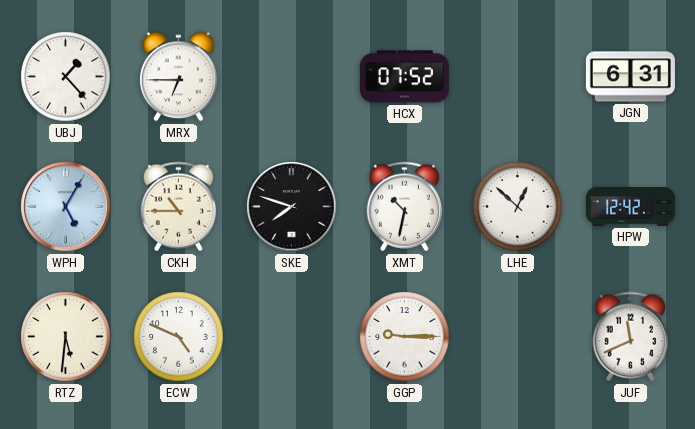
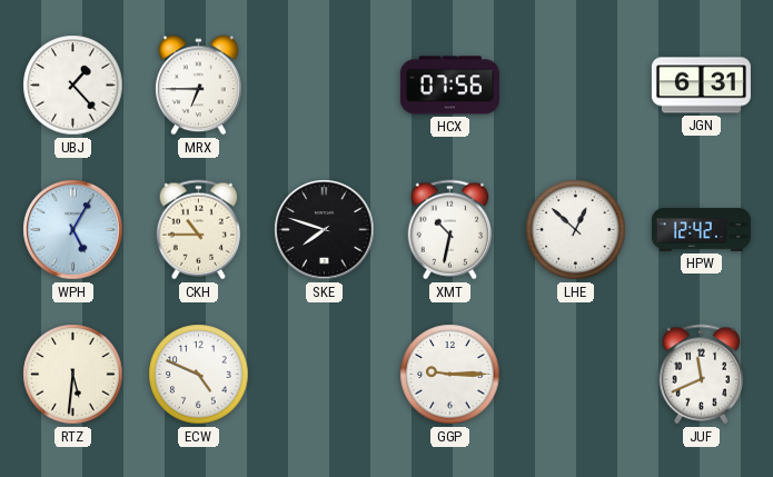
HCX: 07:52 -> 07:56 (449, 86)
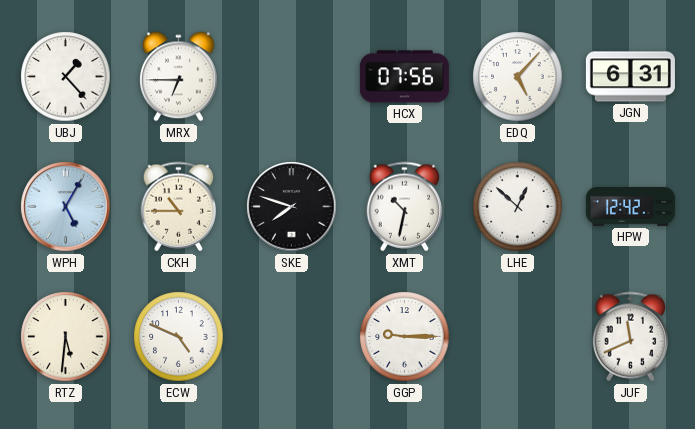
EDQ: none -> 5:07 (518, 77)
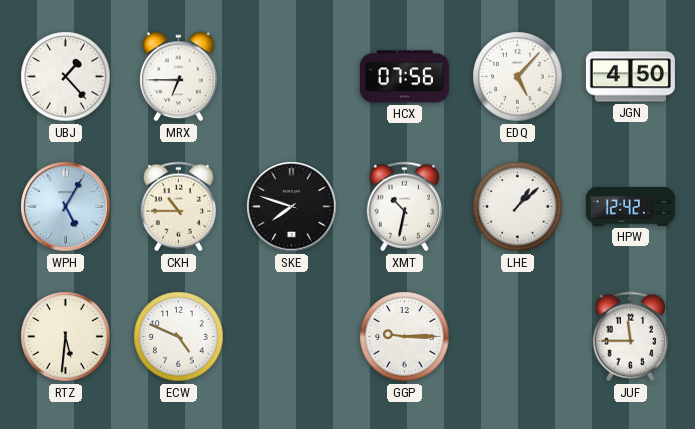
JGN: 6:31 -> 4:50 (630, 77)
LHE: 12:52 -> 1:08 (518, 207)
JUF: 11:41 -> 11:45 (631, 337)
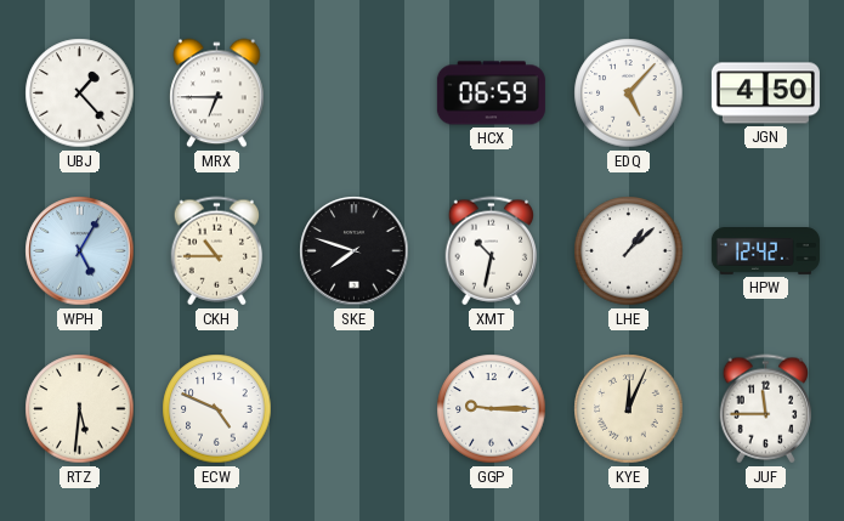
HCX: 07:56 -> 06:59 (491, 94)
KYE: none -> 12:04 (629, 409)
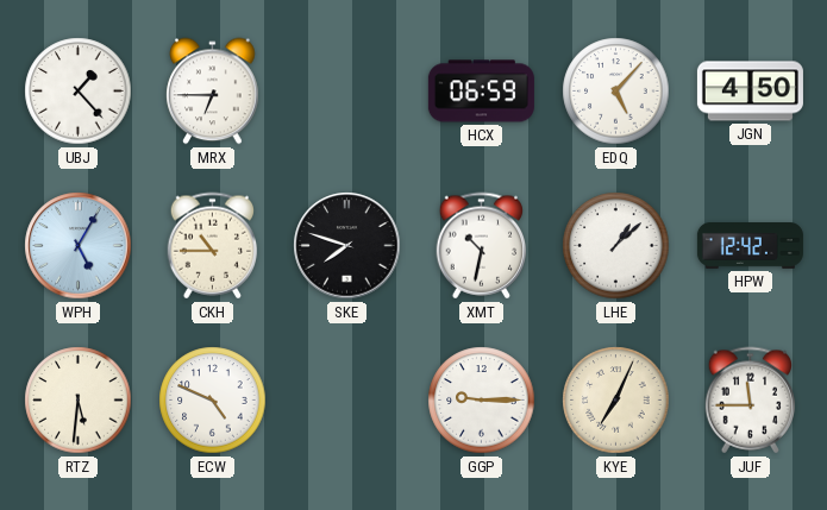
KYE: 12:04 -> 7:04 (616, 401)
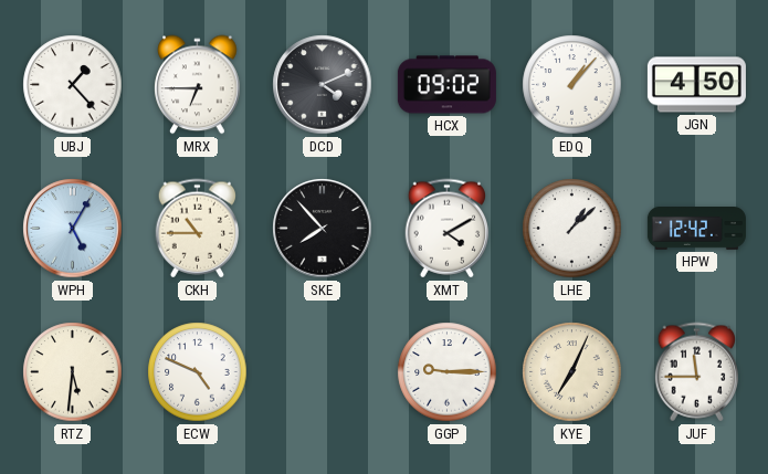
DCD: none -> 4:11 (323, 85)
HCX: 06:59 -> 09:02 (446, 85)
EDQ: 5:07 -> 1:07 (572, 85)
SKE: 7:48 -> 7:53 (323, 229)
XMT: 10:32 -> 4:10 (448, 229)
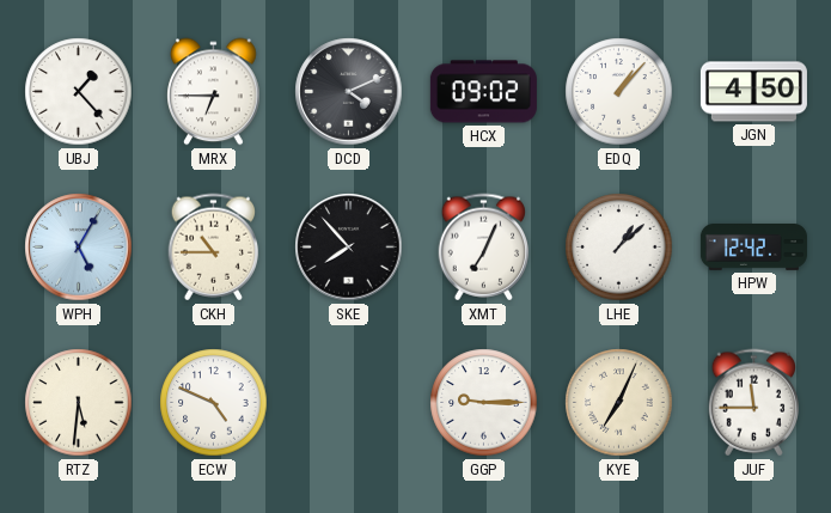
XMT: 4:10 -> 7:04 (484, 248)
